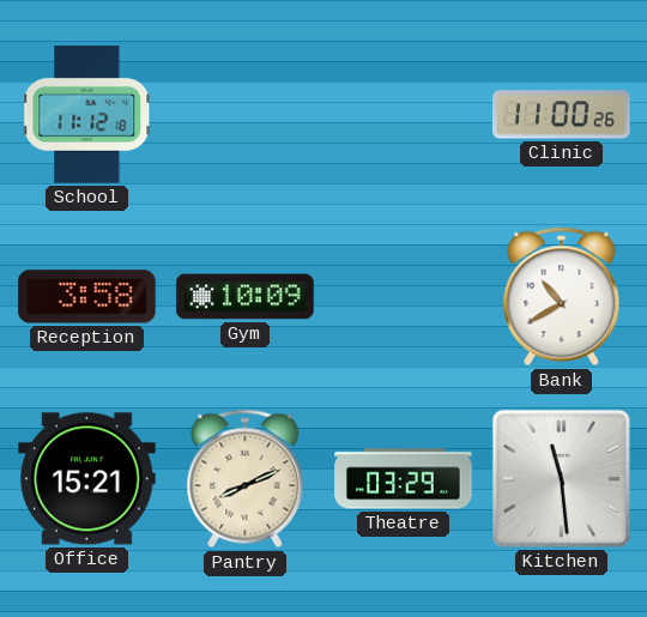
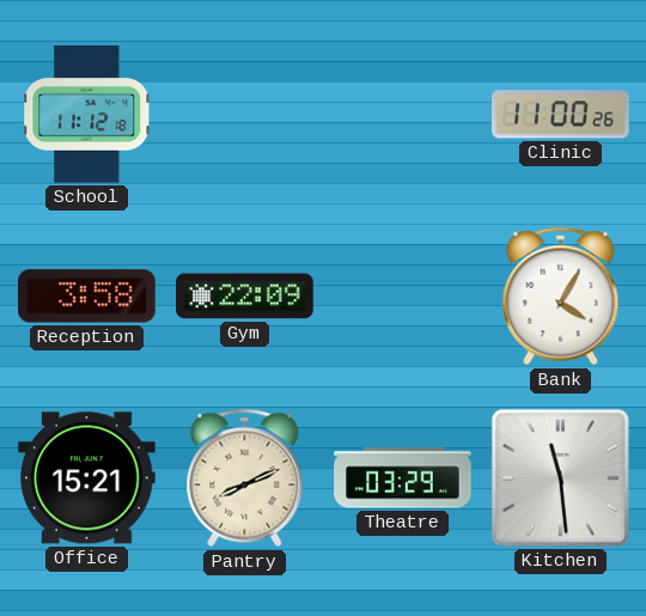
Gym: 10:09 -> 22:09 (245, 297)
Bank: 10:40 -> 4:05 (561, 297)
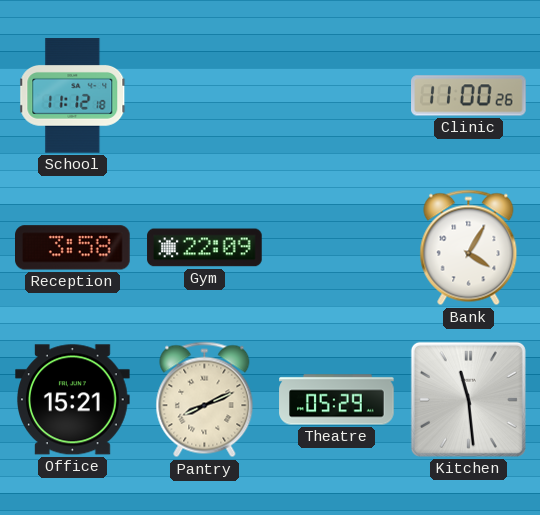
Theatre: 03:29 -> 05:29 (337, 400)
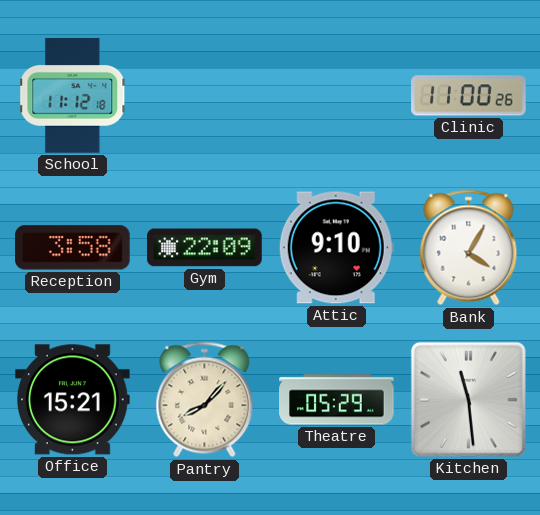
Attic: none -> 9:10 (336, 248)
Pantry: 8:11 -> 8:07 (205, 400)
